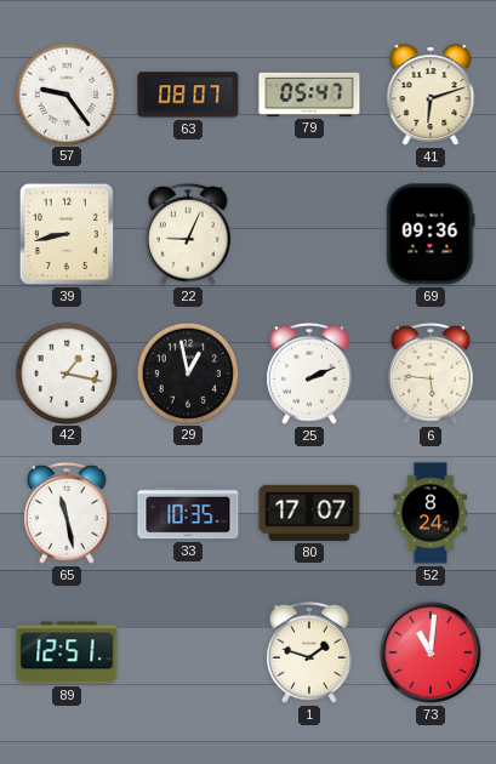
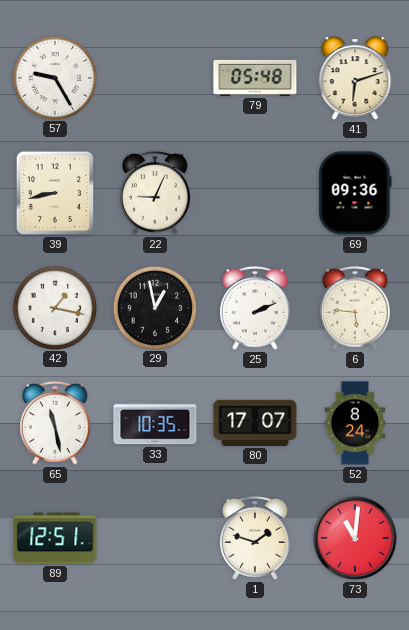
57: 9:24 -> 9:25 (54, 77)
63: 08:07 -> none (188, 95)
79: 05:47 -> 05:48 (255, 78)
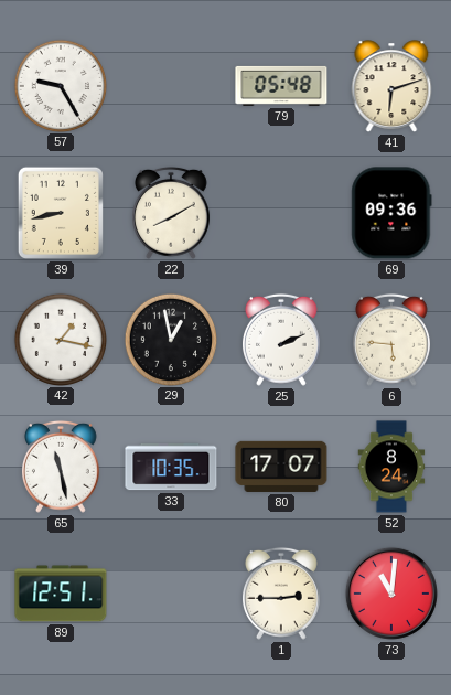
22: 9:04 -> 8:10 (172, 213)
1: 1:48 -> 2:45 (282, 594)
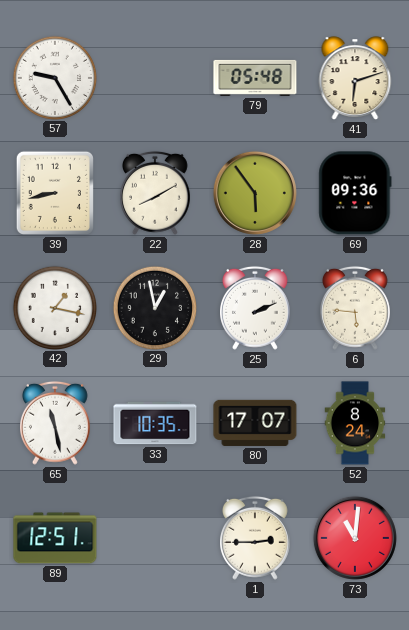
28: none -> 5:54 (255, 193)
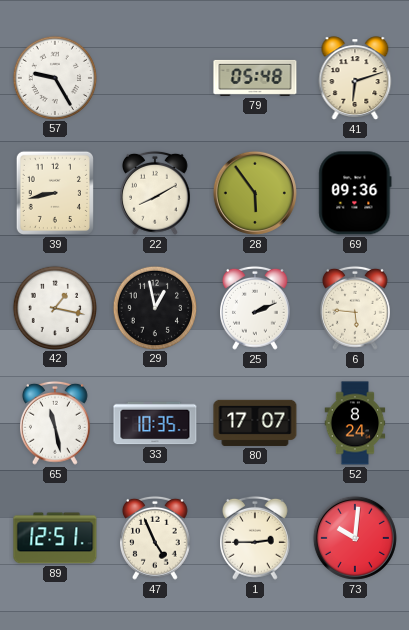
47: none -> 4:56 (156, 538)
73: 11:01 -> 10:01 (355, 538)
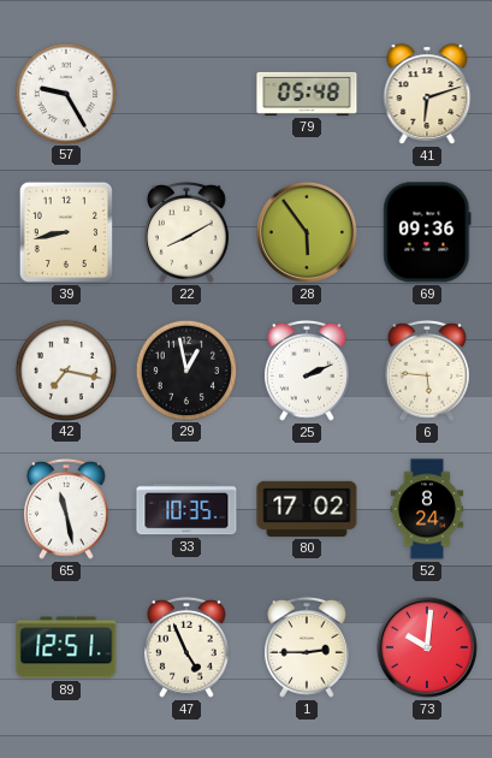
42: 1:17 -> 7:17 (65, 369)
80: 17:07 -> 17:02 (307, 509)
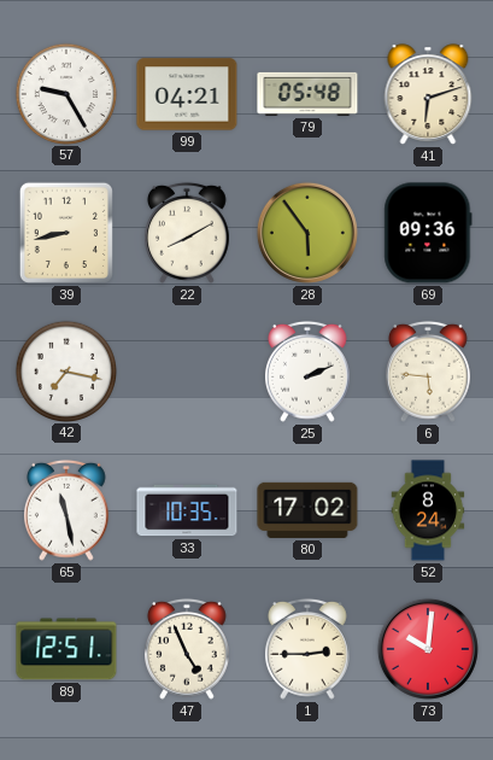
99: none -> 04:21 (187, 94)
29: 12:58 -> none (185, 369)
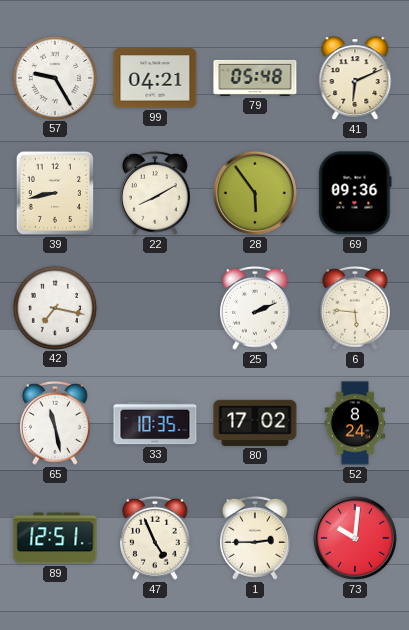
41: 6:12 -> 6:11 (355, 78)
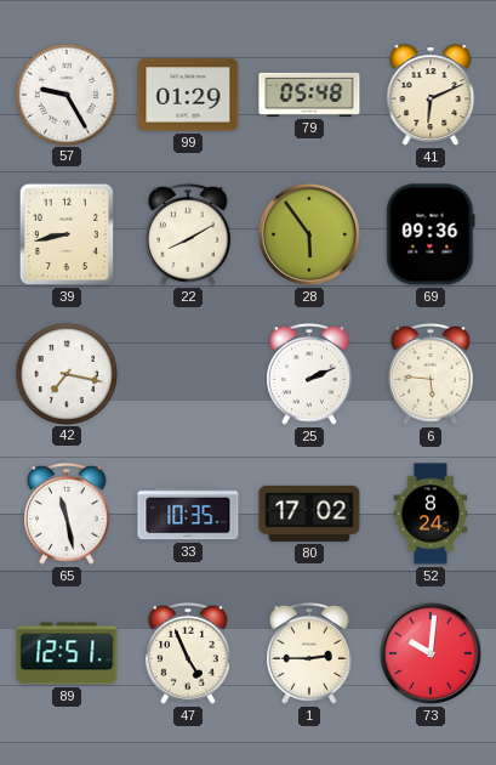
99: 04:21 -> 01:29 (188, 95)
